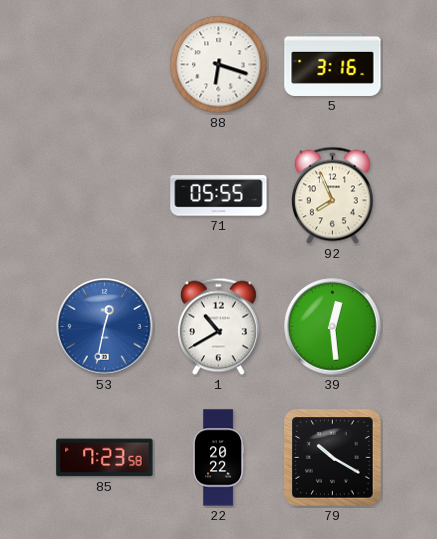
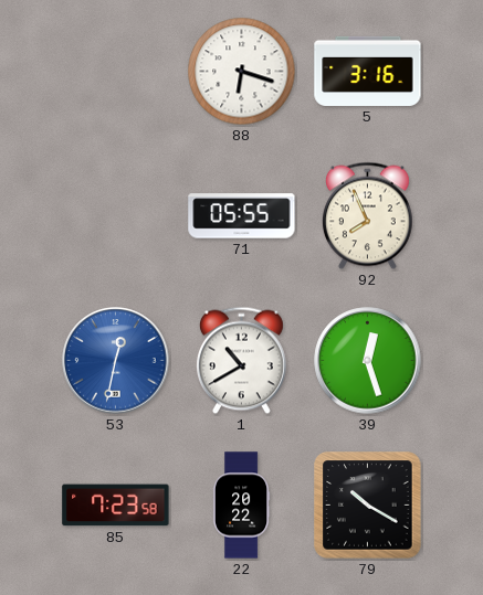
39: 12:29 -> 12:27 (368, 361)
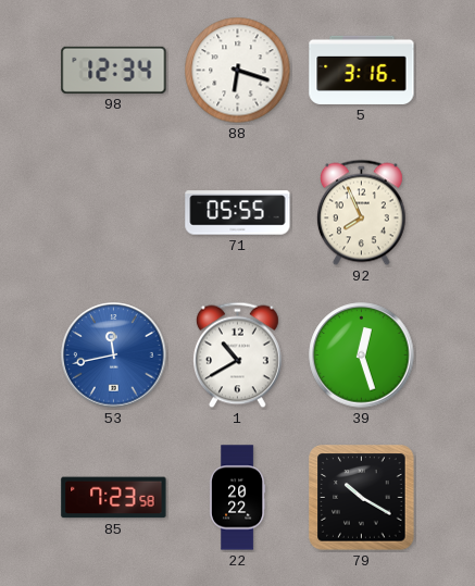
98: none -> 12:34 (114, 70)
53: 12:32 -> 11:43 (114, 356)
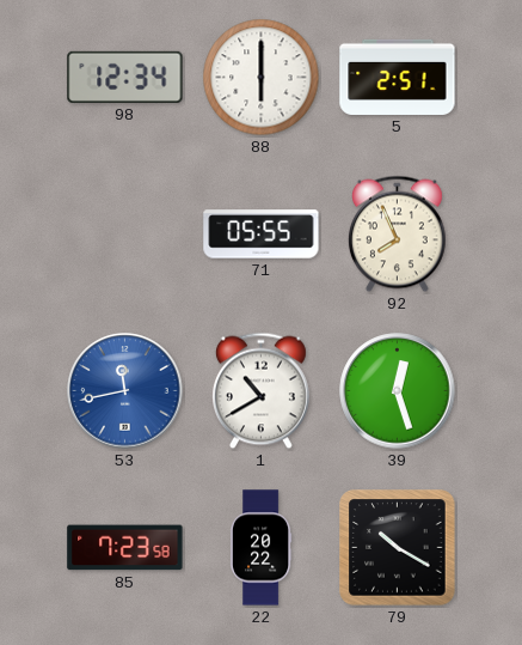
88: 6:18 -> 6:00 (262, 78)
5: 3:16 -> 2:51 (398, 77)
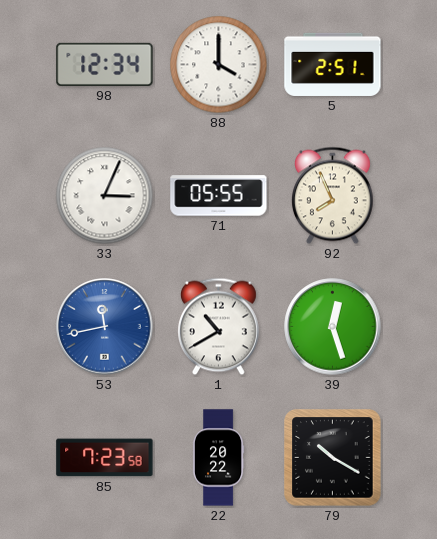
88: 6:00 -> 4:00 (219, 65)
33: none -> 3:04 (105, 196)
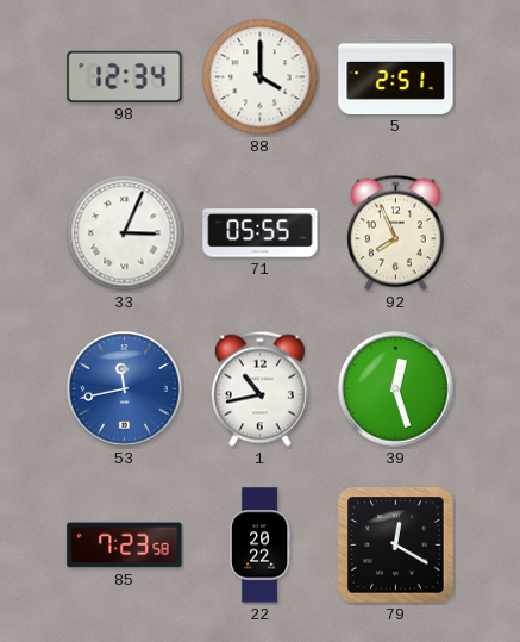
1: 10:40 -> 10:43 (259, 389)
79: 10:20 -> 12:20 (396, 546)
